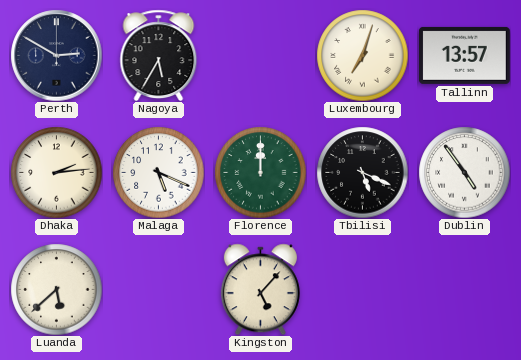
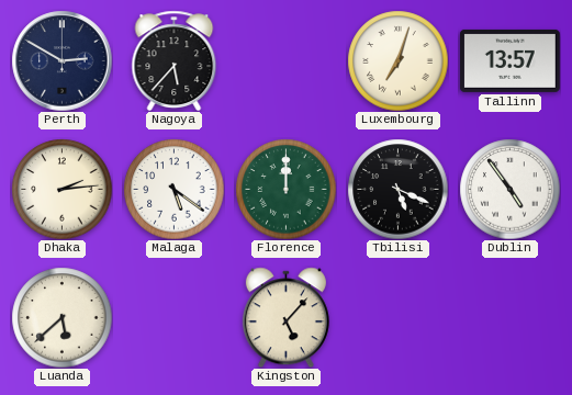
Nagoya: 5:35 -> 5:37 (175, 60)
Malaga: 5:19 -> 5:21 (173, 189)
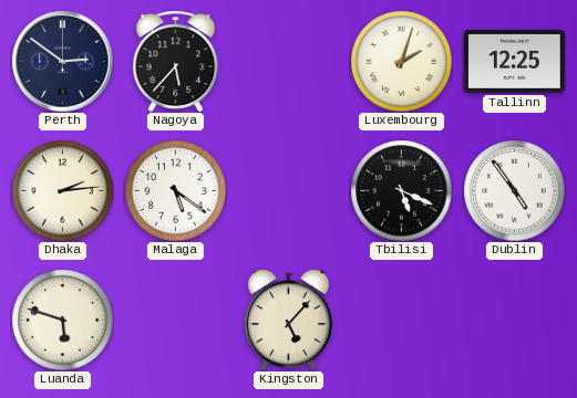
Perth: 2:50 -> 2:51 (62, 61)
Luxembourg: 7:03 -> 2:03 (401, 61)
Tallinn: 13:57 -> 12:25 (514, 61)
Florence: 12:00 -> none (285, 189)
Luanda: 5:38 -> 5:48 (62, 320)
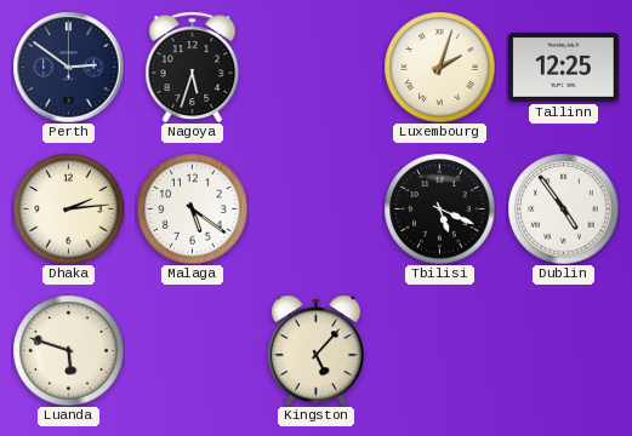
Nagoya: 5:37 -> 5:33 (193, 67)
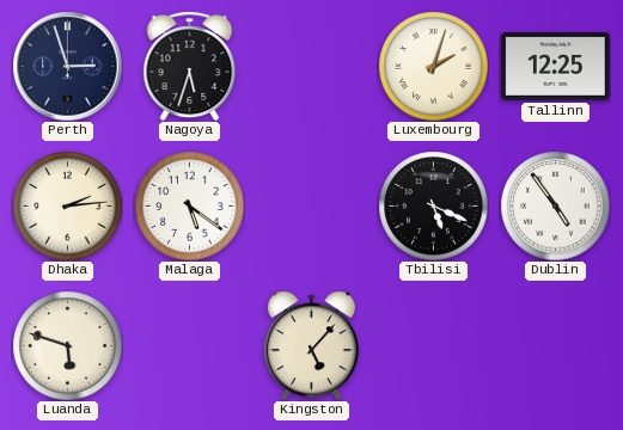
Perth: 2:51 -> 2:57 (67, 66)
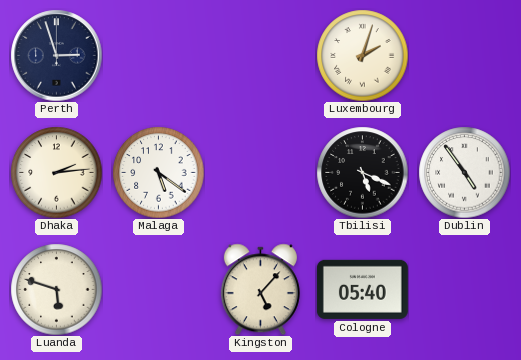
Nagoya: 5:33 -> none (190, 66)
Tallinn: 12:25 -> none (555, 66)
Cologne: none -> 05:40 (362, 289)
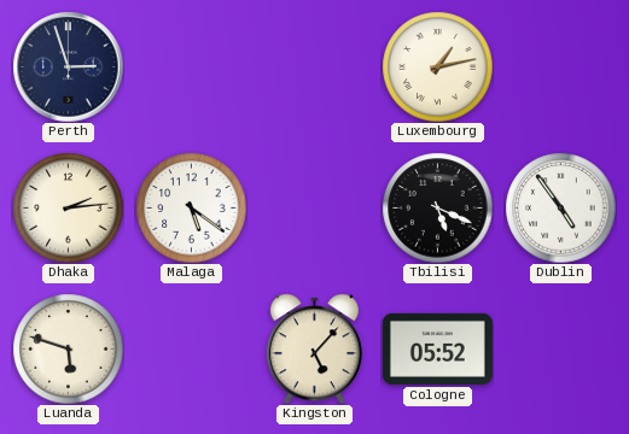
Luxembourg: 2:03 -> 1:13 (437, 66)
Cologne: 05:40 -> 05:52 (437, 348)
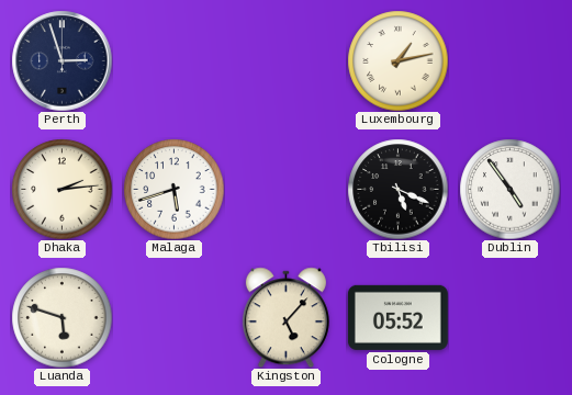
Malaga: 5:21 -> 5:42 (173, 189)
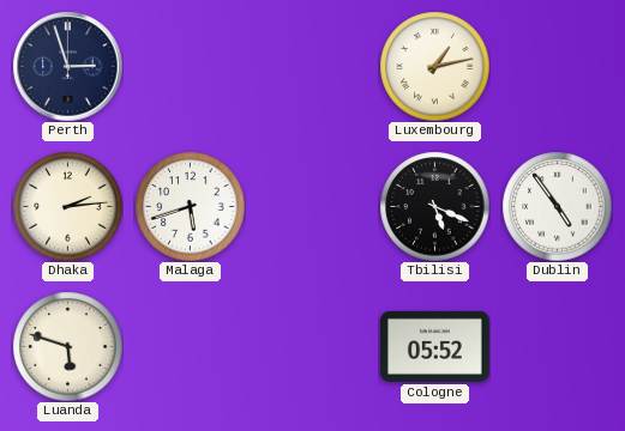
Kingston: 5:07 -> none (285, 317)
